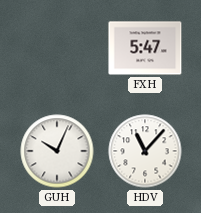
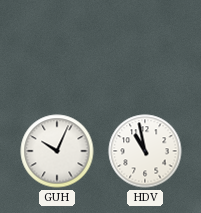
FXH: 5:47 -> none (145, 48)
HDV: 11:07 -> 10:58 (145, 151)
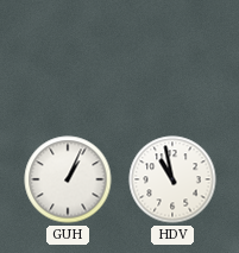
GUH: 10:04 -> 1:04 (68, 179)
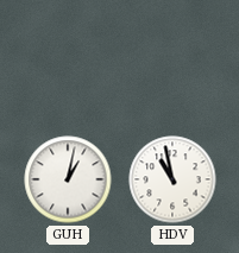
GUH: 1:04 -> 1:02 (68, 179)
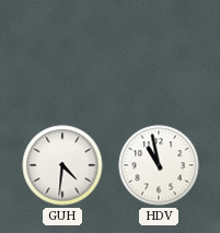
GUH: 1:02 -> 4:31 (62, 165)
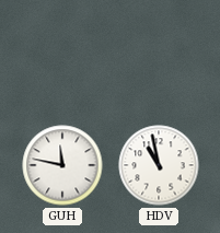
GUH: 4:31 -> 11:47 (62, 165)
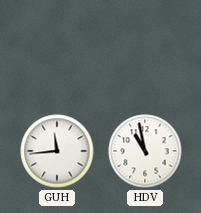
GUH: 11:47 -> 11:44 (57, 151)
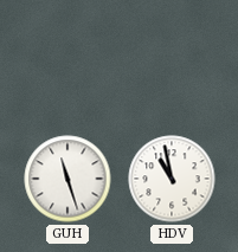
GUH: 11:44 -> 11:27 (67, 179)
